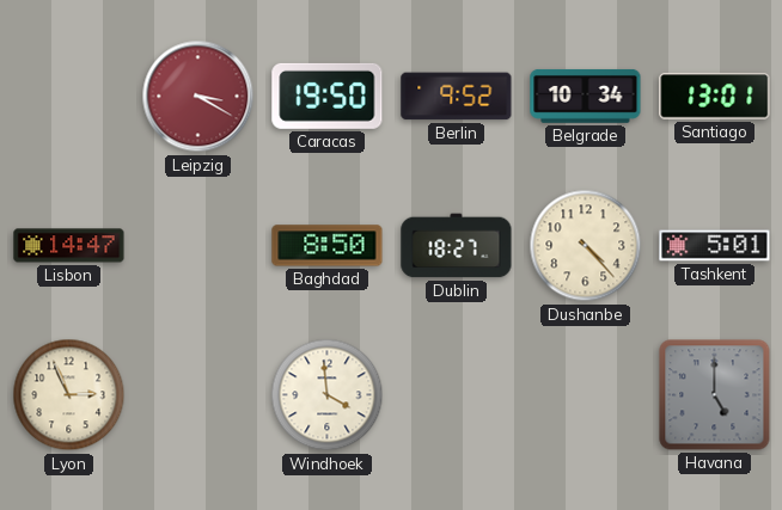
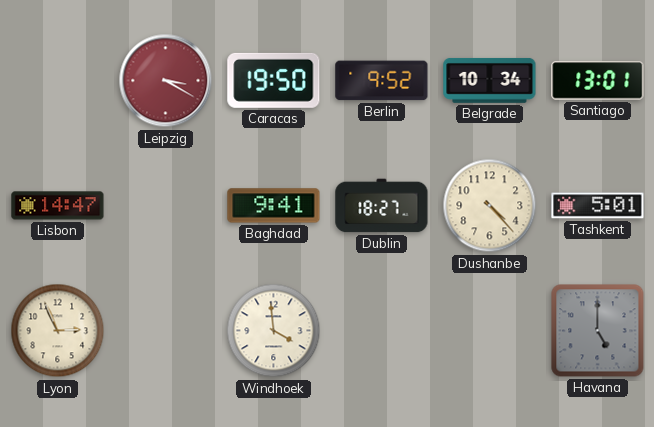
Baghdad: 8:50 -> 9:41 (274, 206)
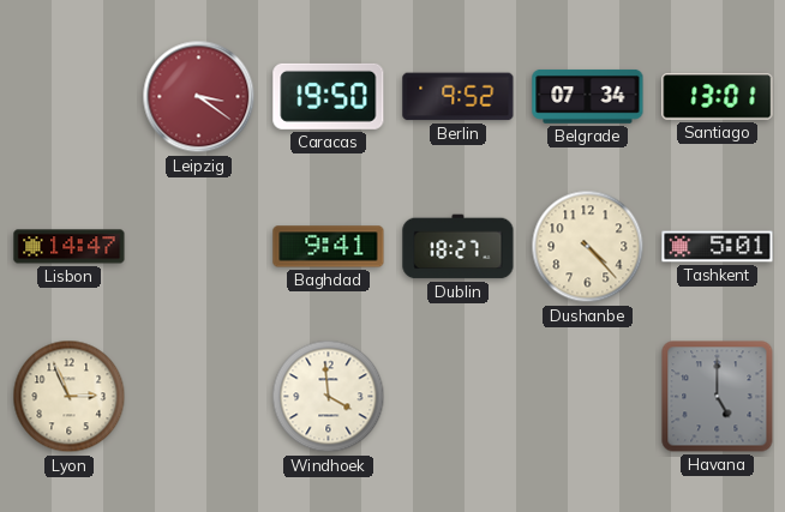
Leipzig: 3:20 -> 3:21 (199, 97)
Belgrade: 10:34 -> 07:34 (588, 96)
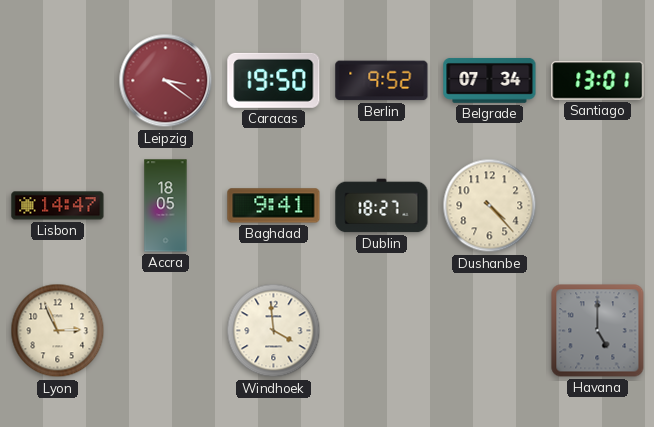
Accra: none -> 18:05 (166, 206)
Tashkent: 5:01 -> none (718, 247)
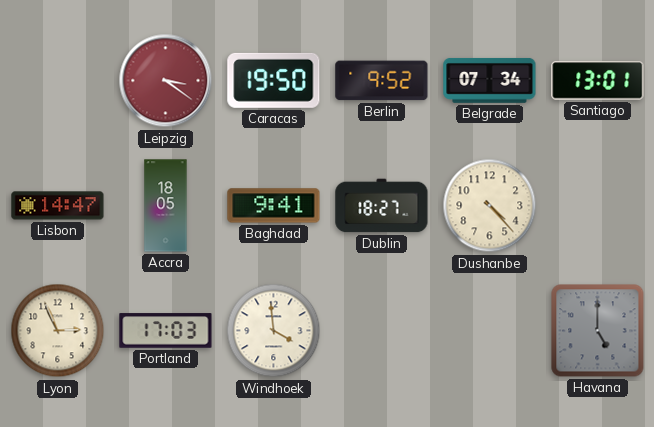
Portland: none -> 17:03 (166, 331)
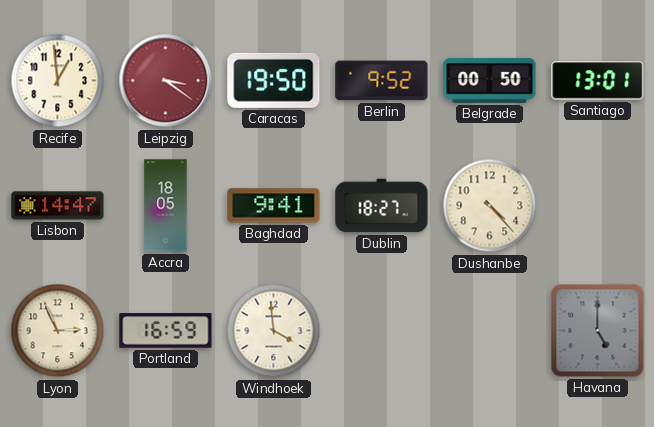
Recife: none -> 12:59 (58, 81)
Belgrade: 07:34 -> 00:50 (490, 80)
Portland: 17:03 -> 16:59 (166, 331)
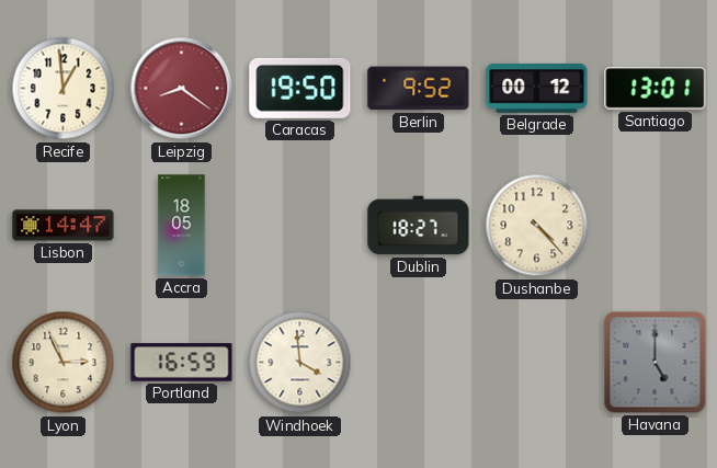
Leipzig: 3:21 -> 8:21 (182, 89)
Belgrade: 00:50 -> 00:12 (537, 88)
Baghdad: 9:41 -> none (274, 206)
